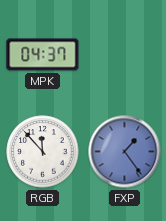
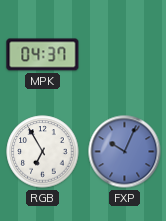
RGB: 11:53 -> 6:55 (43, 152)
FXP: 1:24 -> 10:04 (125, 152)
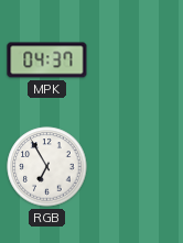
FXP: 10:04 -> none (125, 152)
